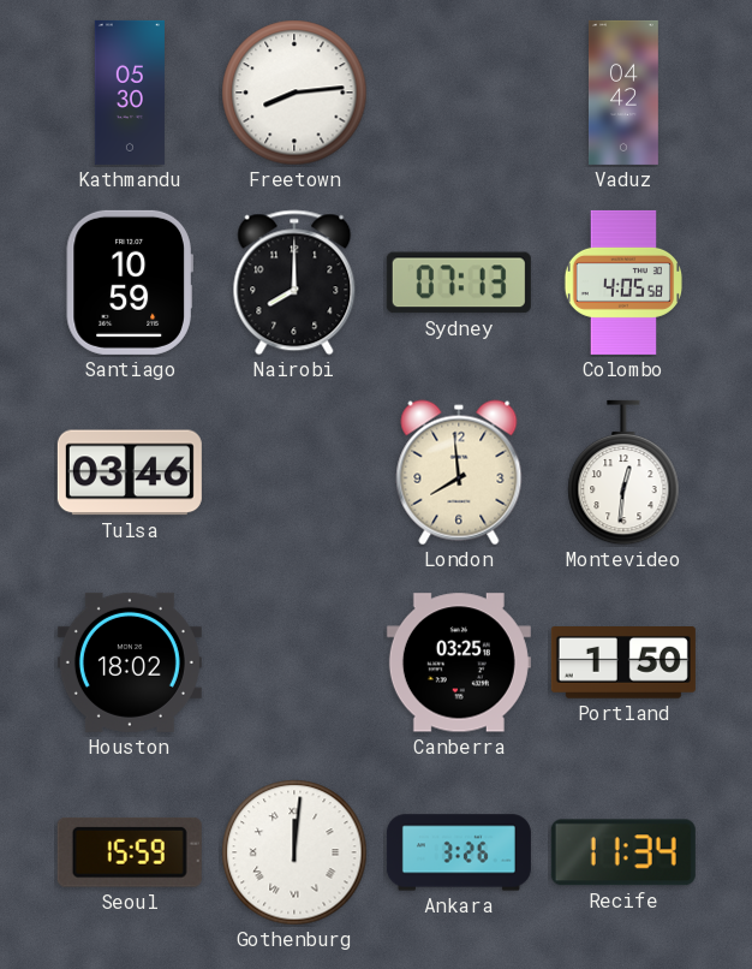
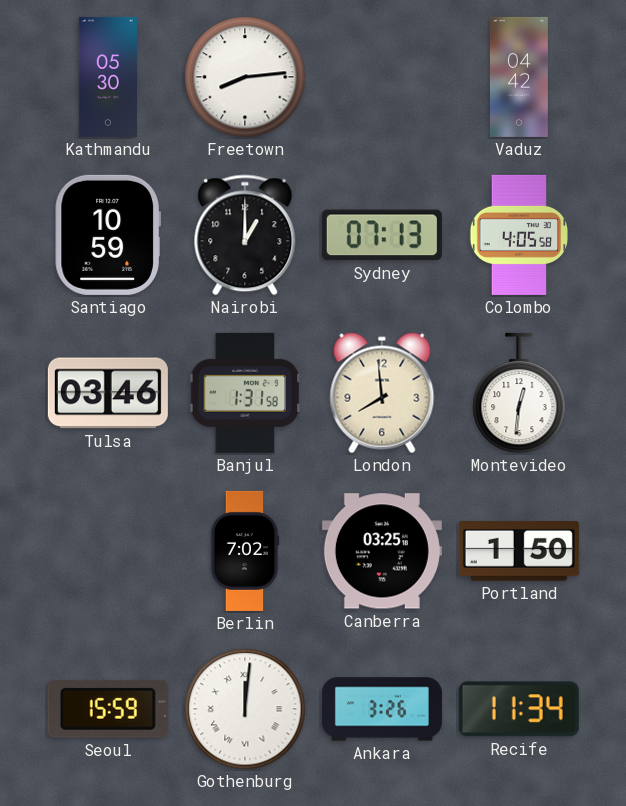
Nairobi: 8:00 -> 1:00 (245, 235)
Banjul: none -> 1:31 (245, 393)
Houston: 18:02 -> none (130, 662)
Berlin: none -> 7:02 (245, 551)
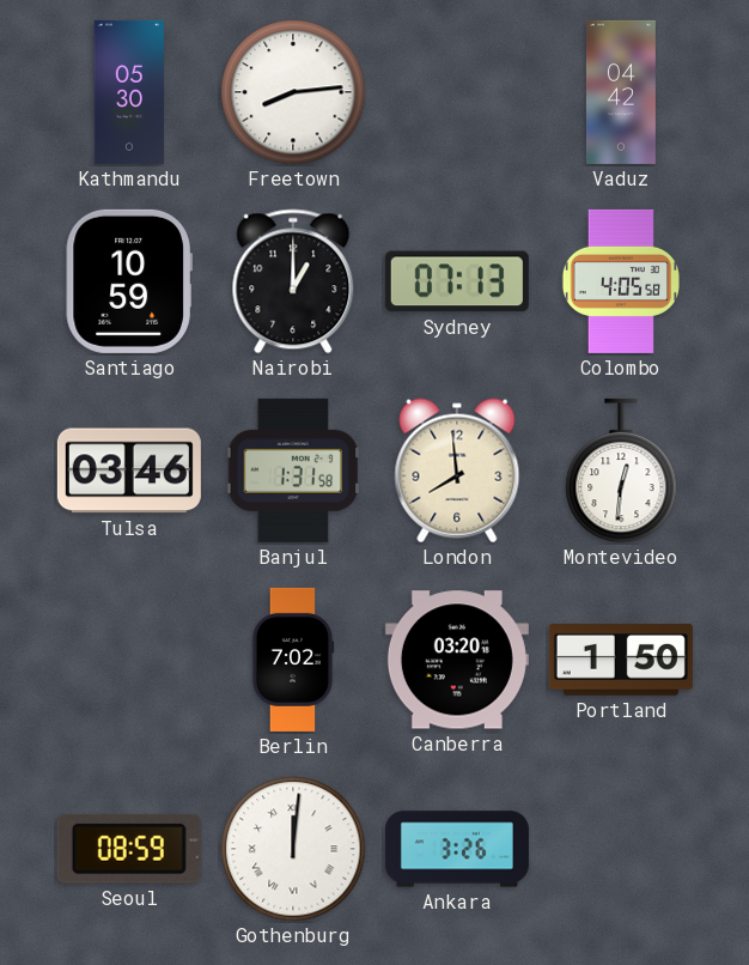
Canberra: 03:25 -> 03:20 (457, 660)
Seoul: 15:59 -> 08:59 (129, 849)
Recife: 11:34 -> none (519, 709)
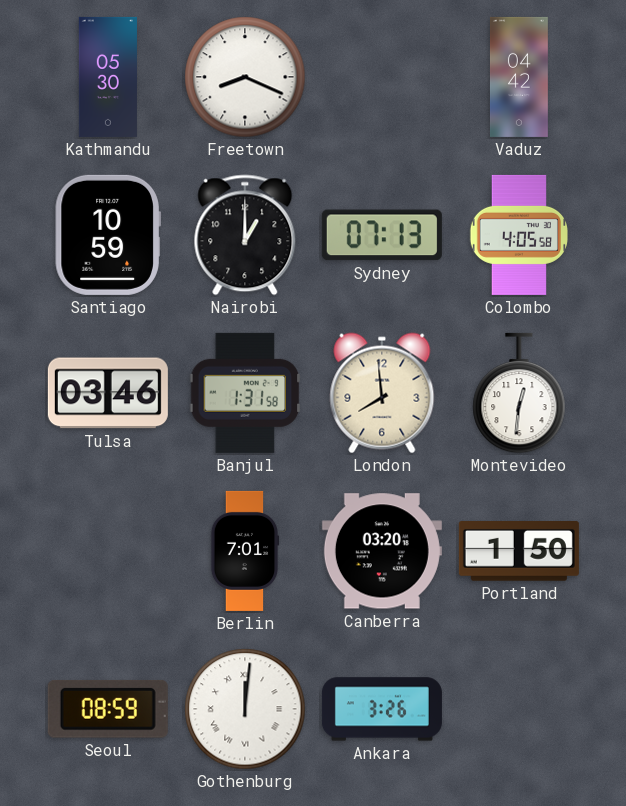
Freetown: 8:14 -> 8:19 (245, 77)
Berlin: 7:02 -> 7:01 (245, 551)
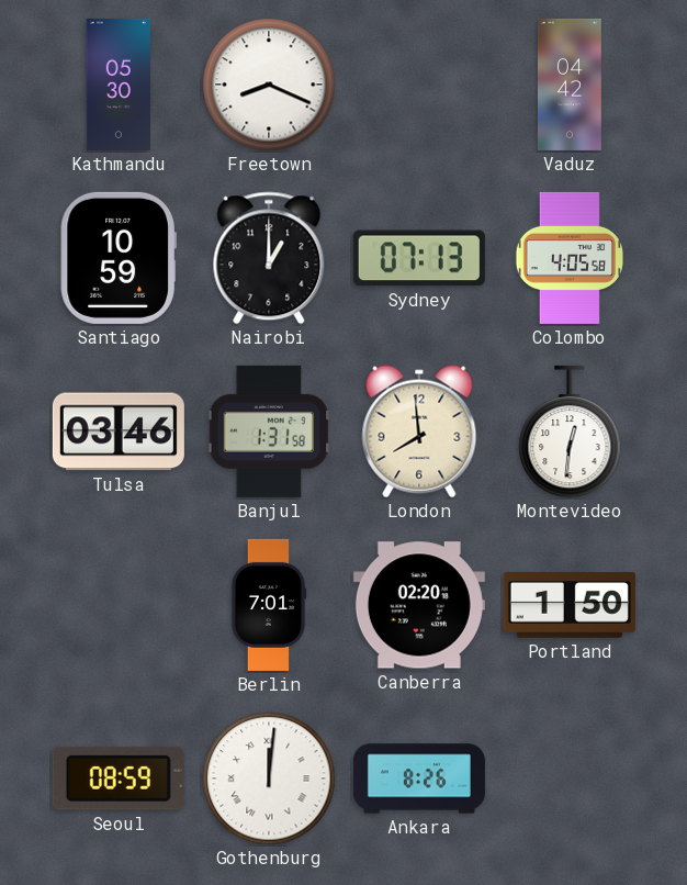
Canberra: 03:20 -> 02:20 (419, 605)
Ankara: 3:26 -> 8:26 (419, 778)
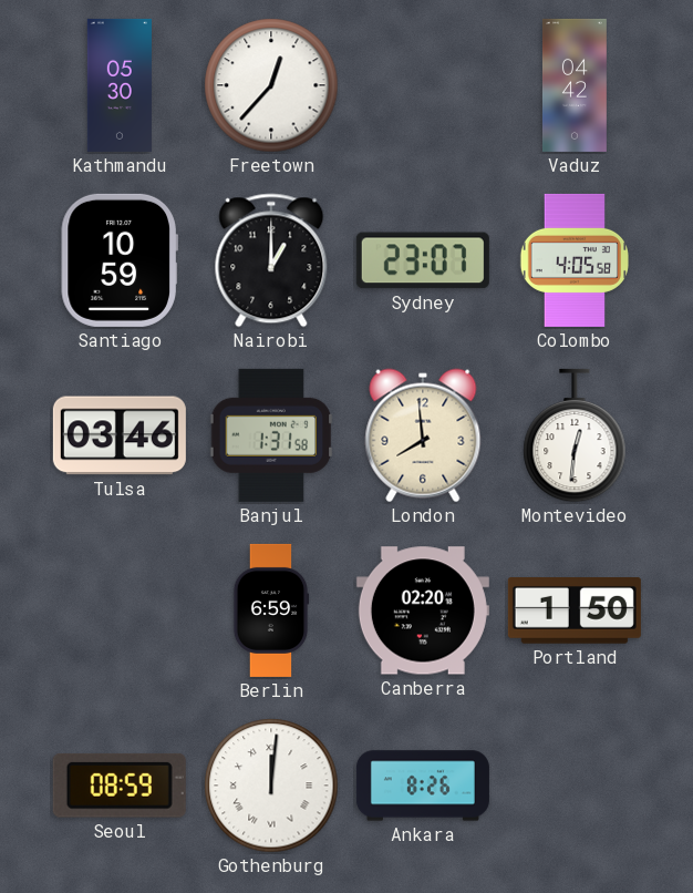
Freetown: 8:19 -> 12:37 (271, 85)
Sydney: 07:13 -> 23:07 (423, 260)
Berlin: 7:01 -> 6:59 (271, 610)
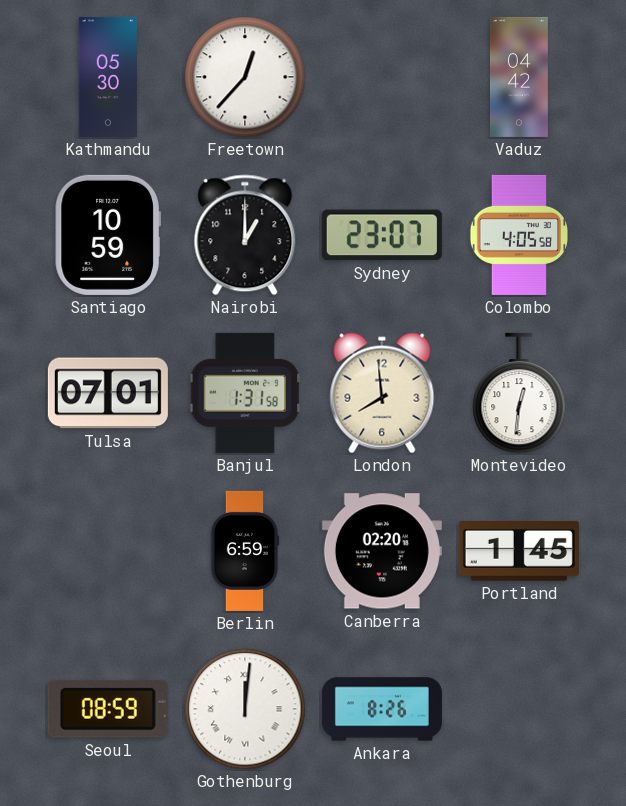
Tulsa: 03:46 -> 07:01 (108, 393)
Portland: 1:50 -> 1:45 (519, 552)
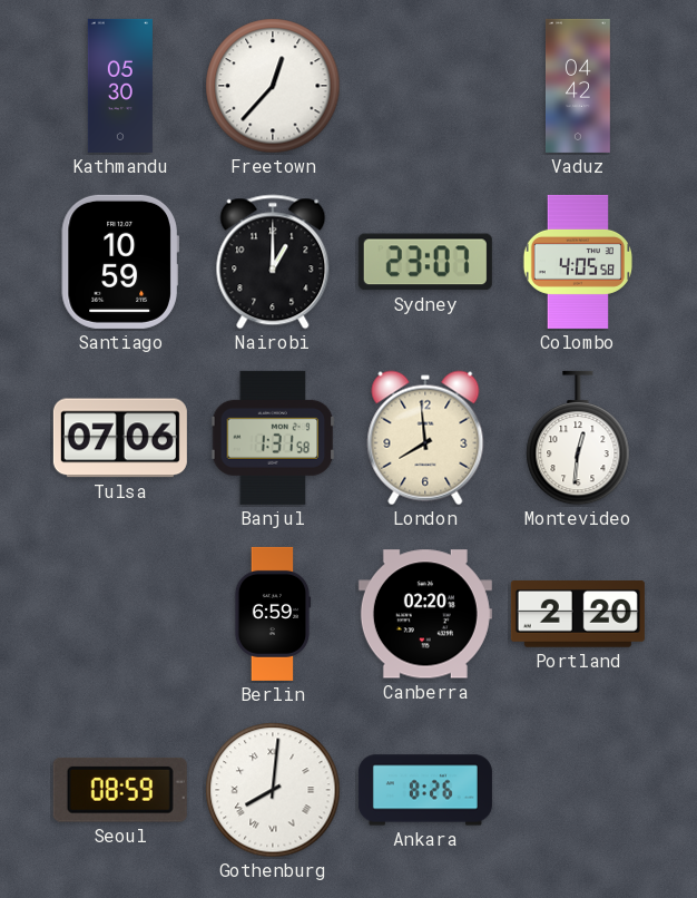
Tulsa: 07:01 -> 07:06 (120, 438)
Portland: 1:45 -> 2:20 (578, 615)
Gothenburg: 12:01 -> 8:01 (273, 790)
